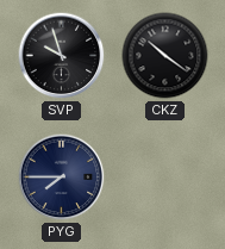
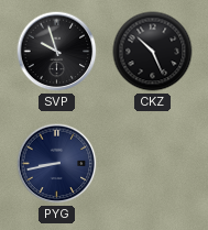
CKZ: 10:21 -> 10:26 (153, 52)
PYG: 7:45 -> 8:43 (57, 164)
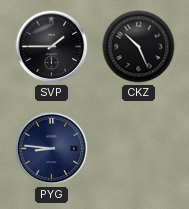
SVP: 9:57 -> 1:45 (52, 47)
PYG: 8:43 -> 8:46 (52, 149)
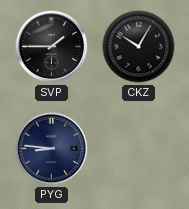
CKZ: 10:26 -> 10:05 (139, 47)
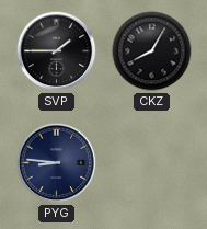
CKZ: 10:05 -> 8:05 (152, 51)
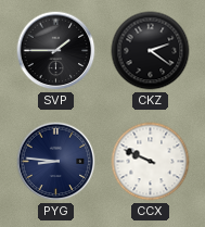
CKZ: 8:05 -> 2:21 (151, 51)
CCX: none -> 9:49 (151, 162)
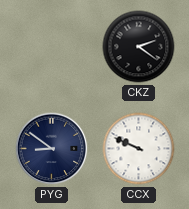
SVP: 1:45 -> none (56, 51)
PYG: 8:46 -> 8:51 (52, 149)
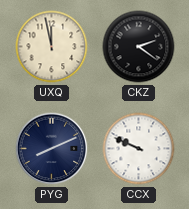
UXQ: none -> 11:58 (52, 47)
PYG: 8:51 -> 8:11 (52, 149)
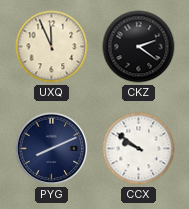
UXQ: 11:58 -> 11:56 (52, 47)
CCX: 9:49 -> 9:51 (139, 149)
